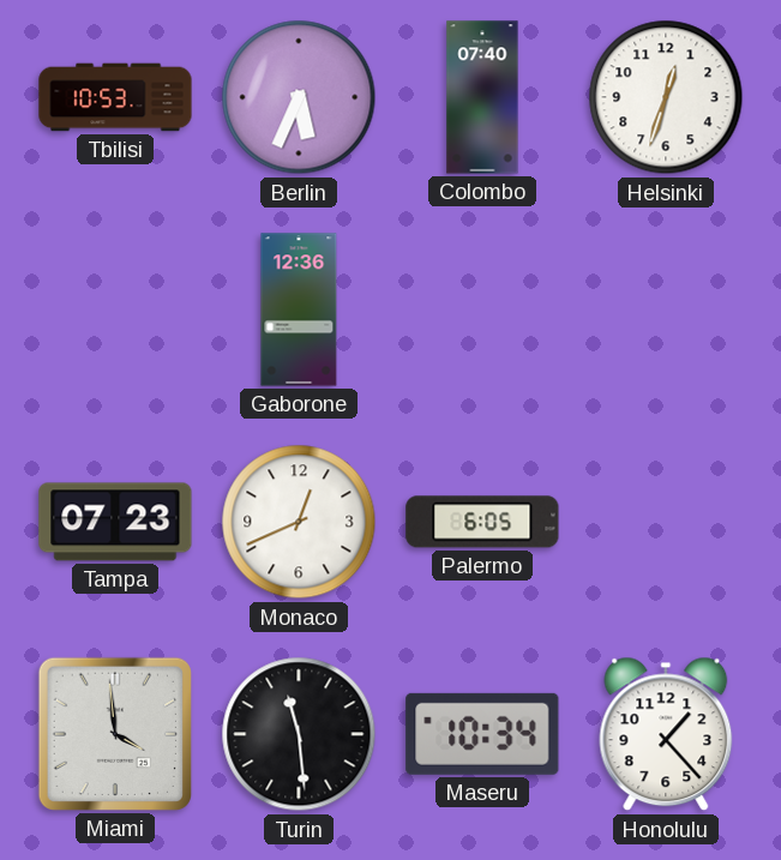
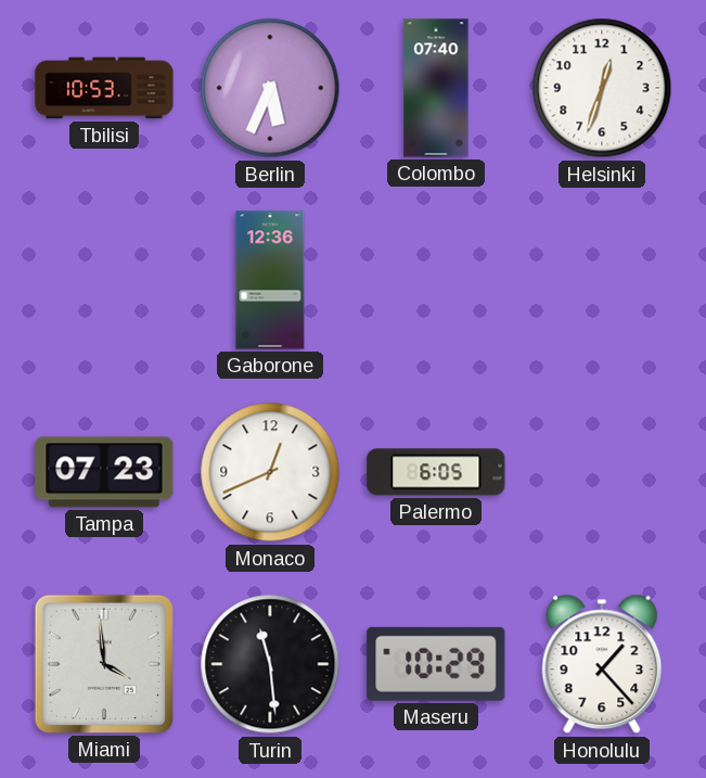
Maseru: 10:34 -> 10:29 (436, 664)
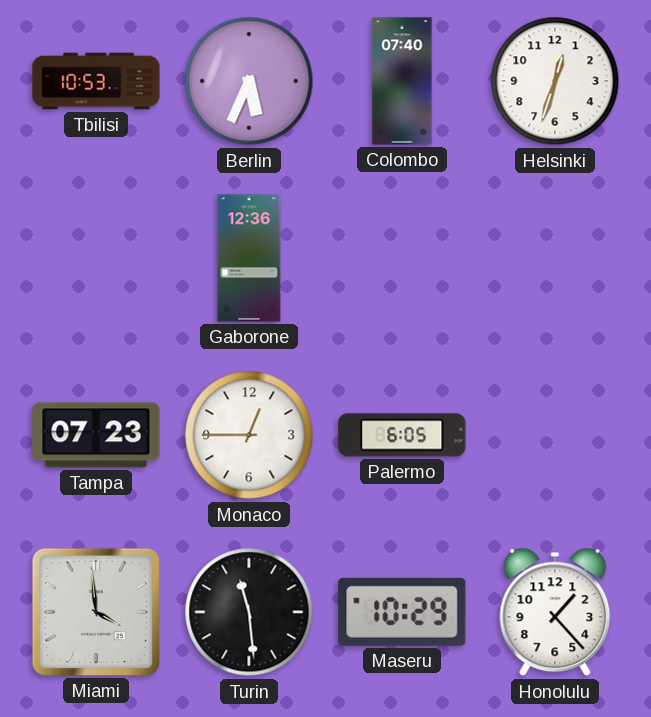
Monaco: 12:41 -> 12:45 (249, 435)
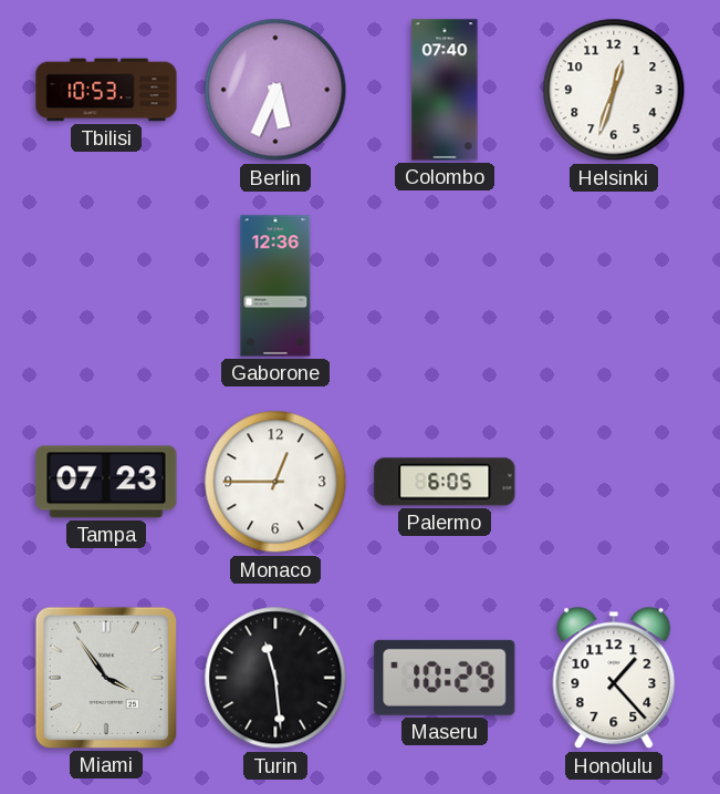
Miami: 3:59 -> 3:54 (106, 678)
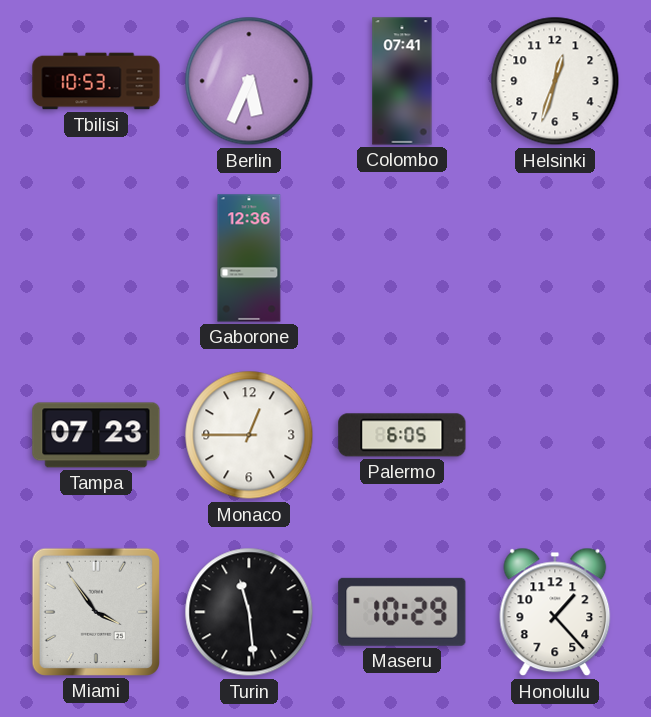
Colombo: 07:40 -> 07:41 (402, 81)
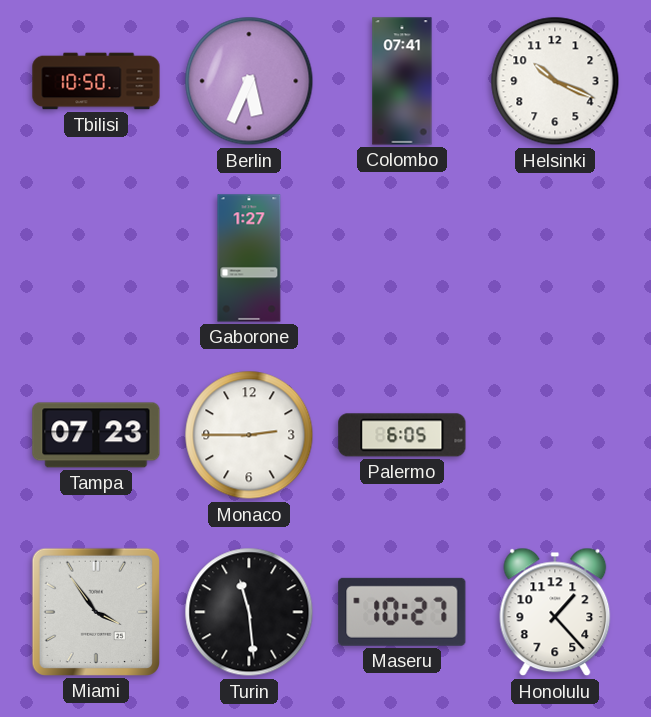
Tbilisi: 10:53 -> 10:50 (96, 81)
Helsinki: 12:33 -> 10:19 (555, 81)
Gaborone: 12:36 -> 1:27 (249, 258)
Monaco: 12:45 -> 2:45 (249, 435)
Maseru: 10:29 -> 10:27 (402, 612)
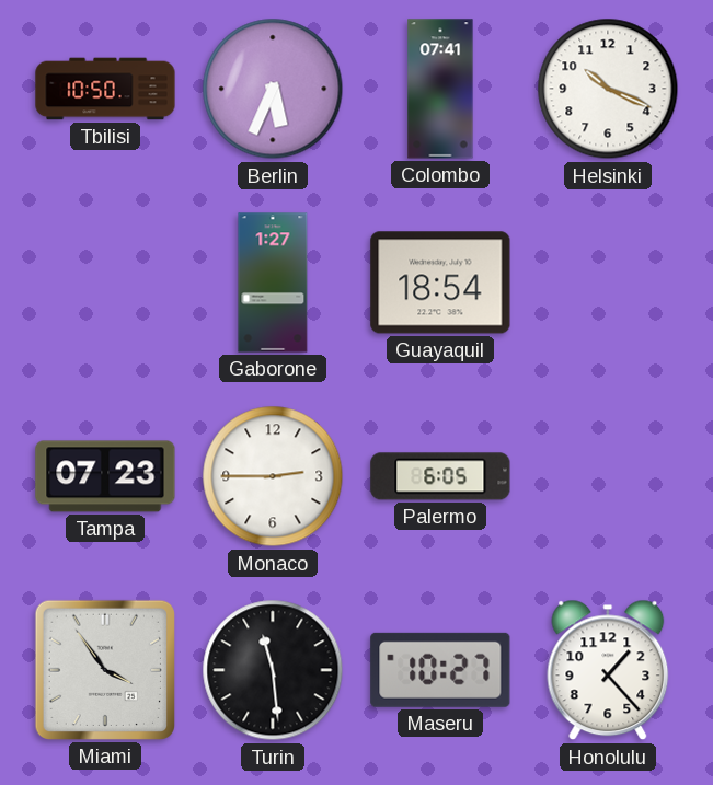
Guayaquil: none -> 18:54 (440, 282)
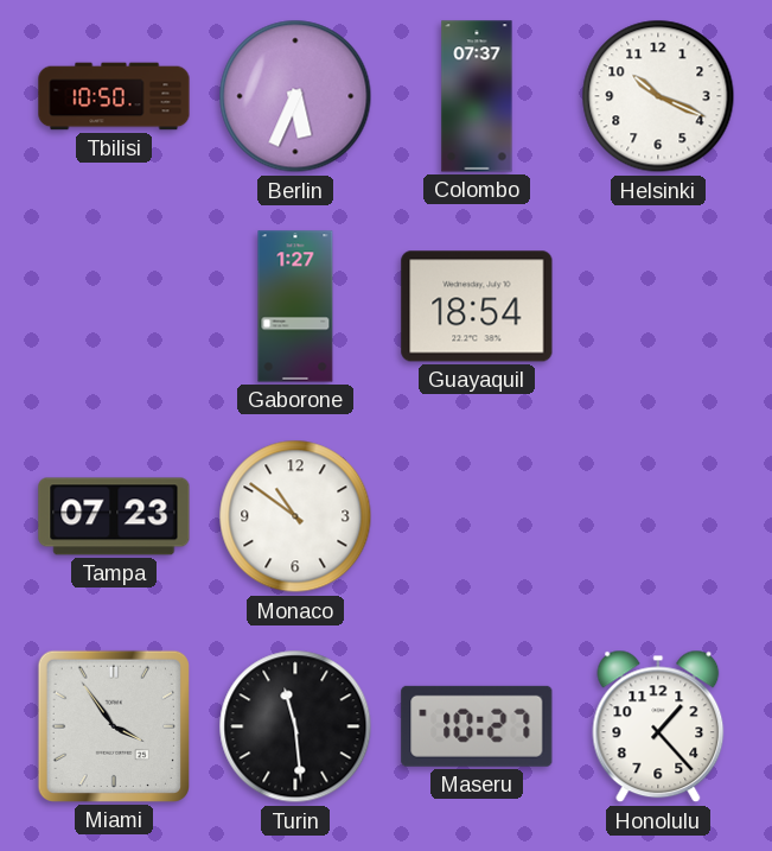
Colombo: 07:41 -> 07:37 (477, 96)
Monaco: 2:45 -> 10:51 (295, 516)
Palermo: 6:05 -> none (440, 476)
